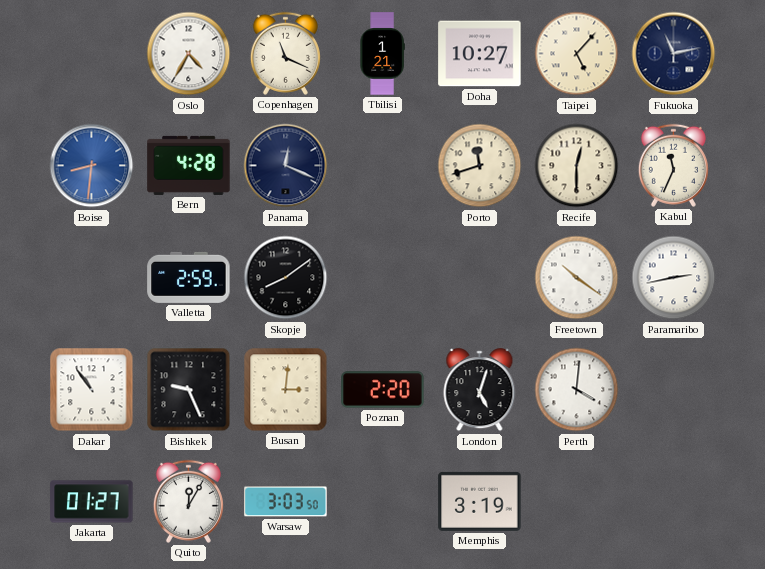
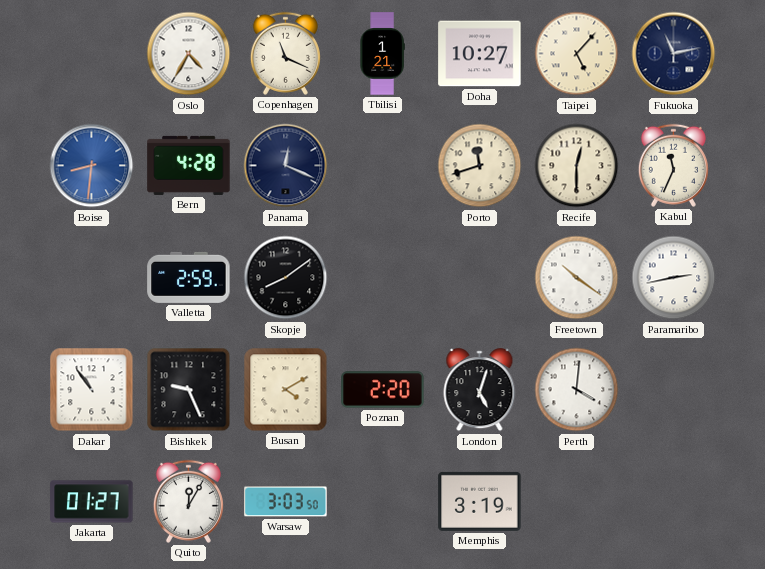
Busan: 3:01 -> 4:10 (286, 390)
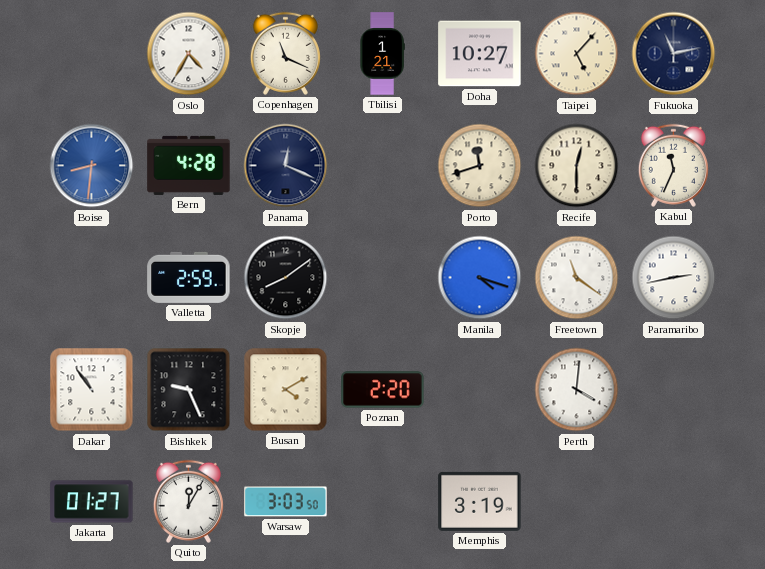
Manila: none -> 4:18 (480, 278)
Freetown: 10:21 -> 11:21 (577, 278)
London: 5:03 -> none (480, 390)
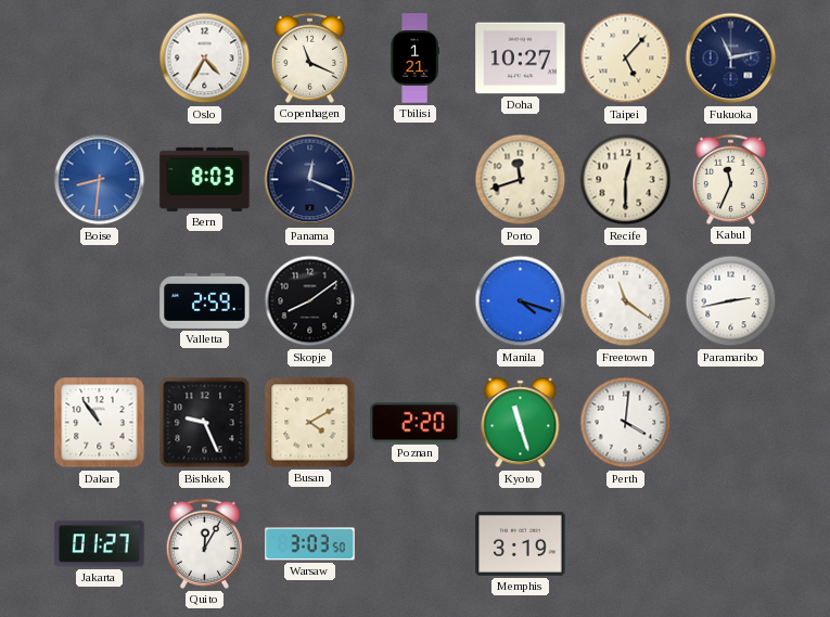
Bern: 4:28 -> 8:03 (205, 179)
Kyoto: none -> 11:27 (521, 423)
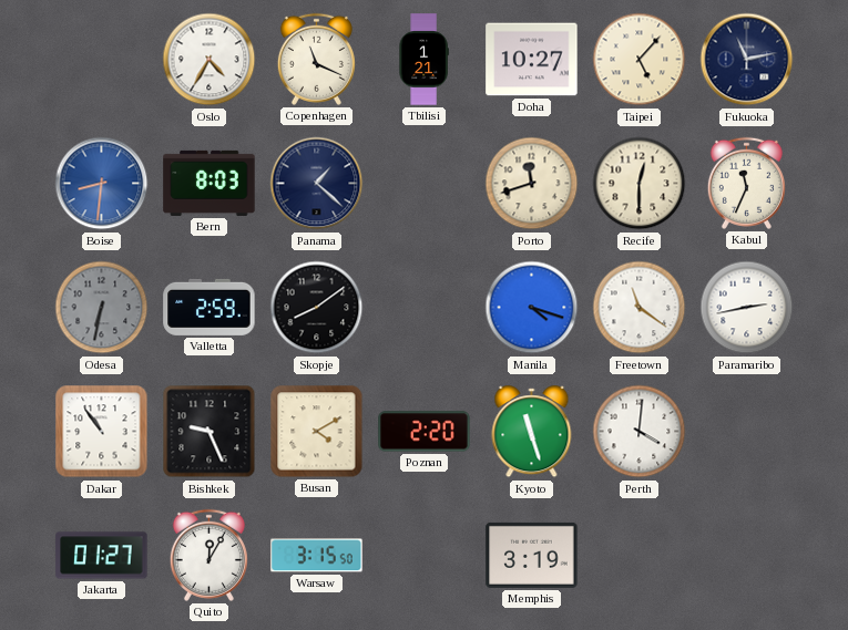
Panama: 12:19 -> 1:22 (317, 184)
Odesa: none -> 6:32 (102, 308)
Warsaw: 3:03 -> 3:15 (317, 556)
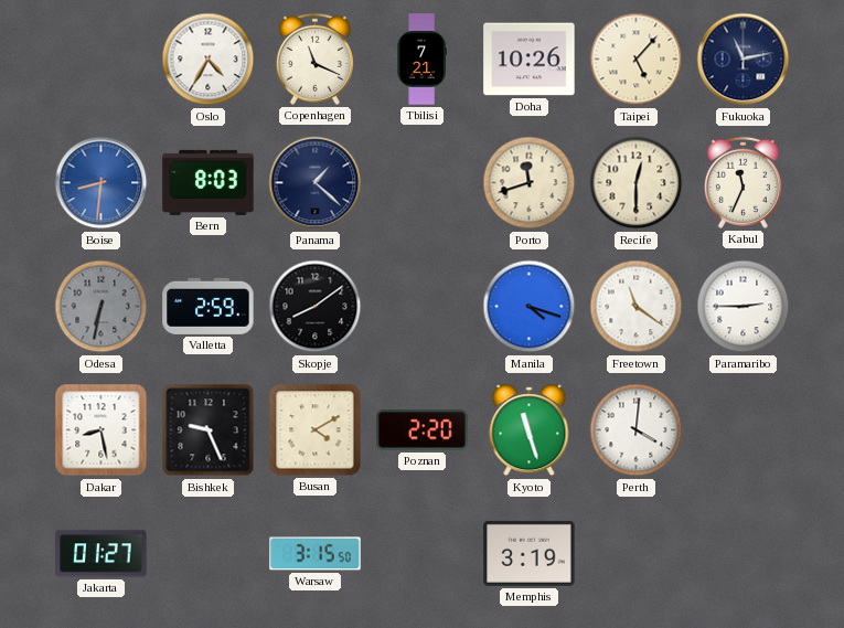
Tbilisi: 1:21 -> 7:21 (421, 60)
Doha: 10:27 -> 10:26 (530, 60)
Paramaribo: 2:43 -> 2:45 (744, 307)
Dakar: 10:54 -> 8:28 (102, 430)
Quito: 12:05 -> none (208, 555)
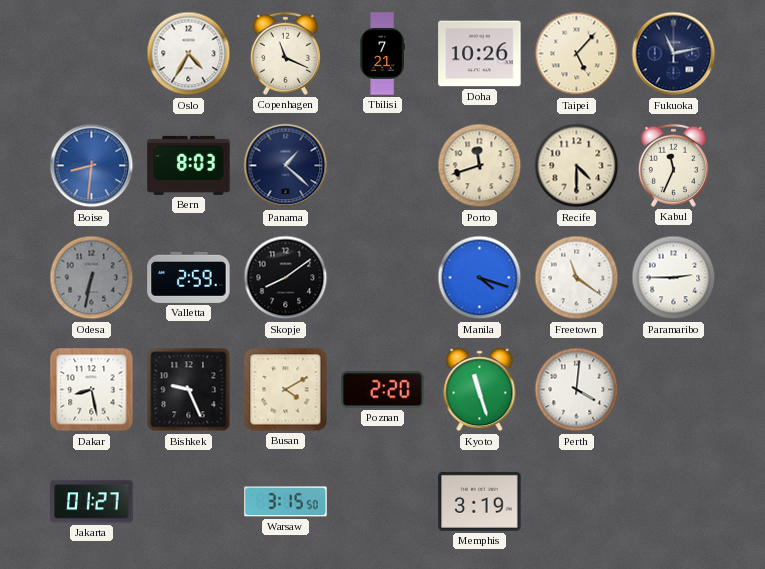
Recife: 12:30 -> 4:30 (577, 166)
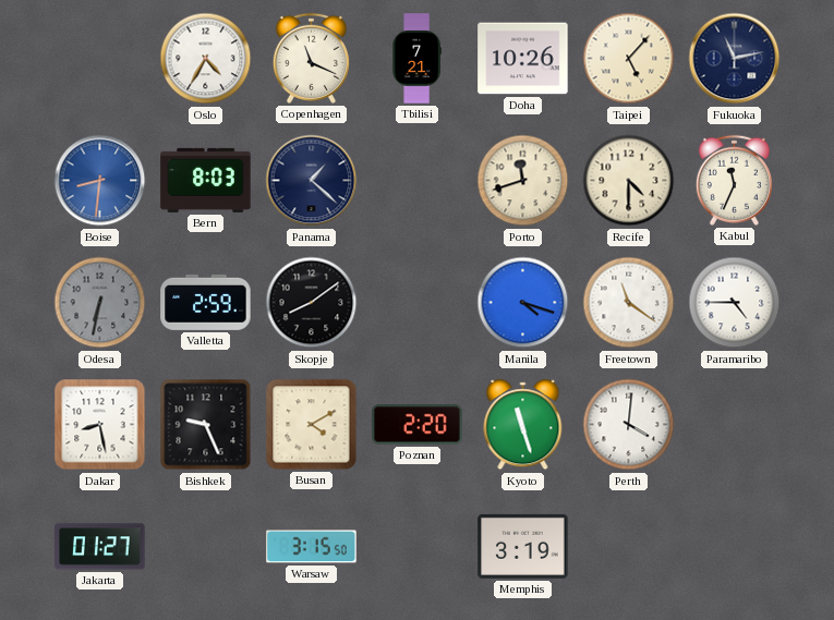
Paramaribo: 2:45 -> 4:45 (735, 303)
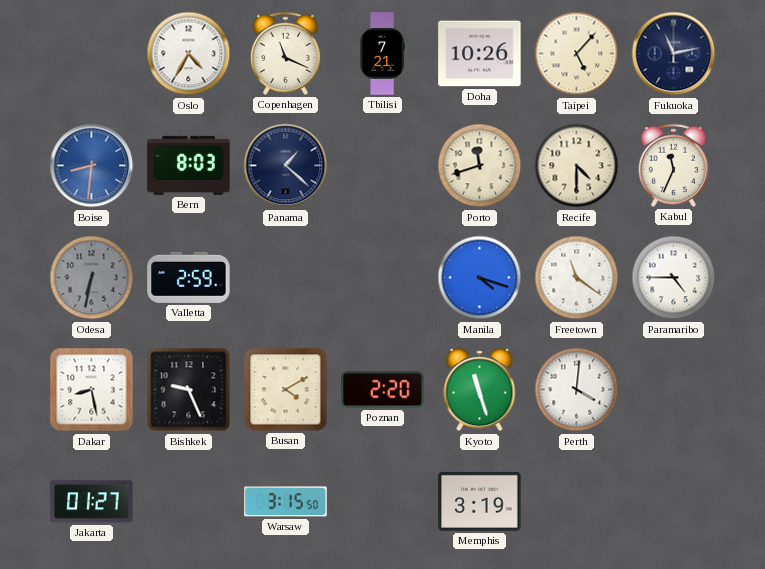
Skopje: 8:09 -> none (312, 303)
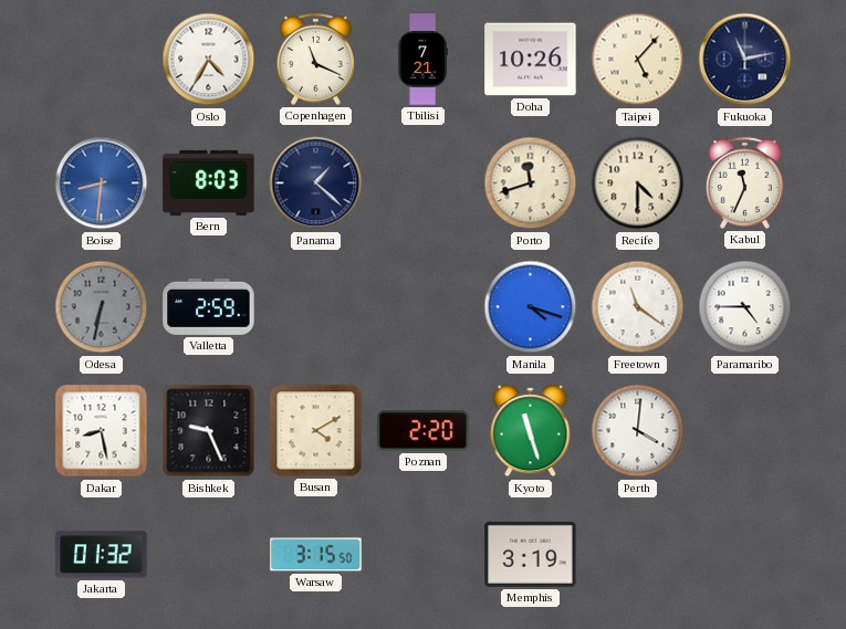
Jakarta: 01:27 -> 01:32 (102, 555)
